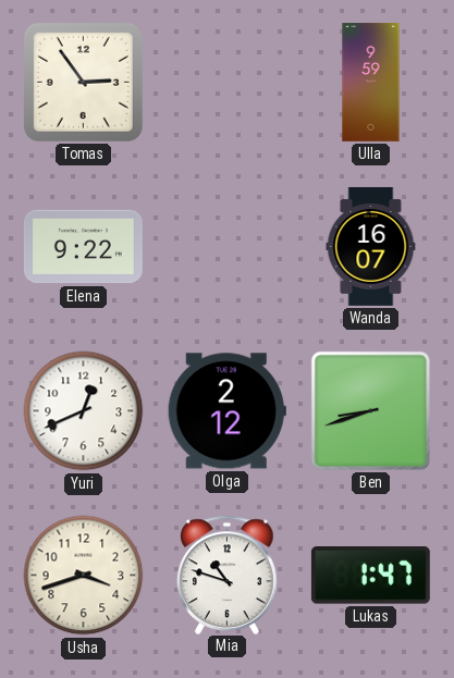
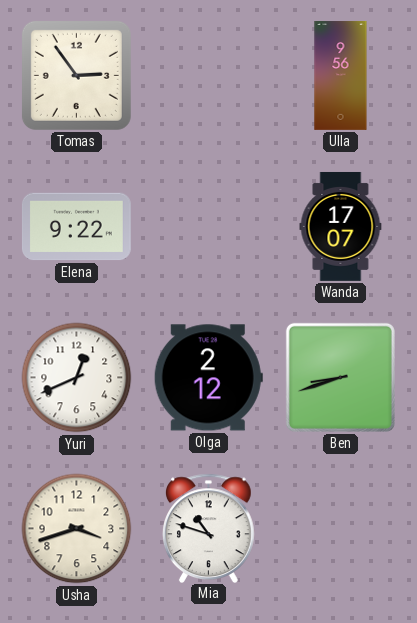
Ulla: 9:59 -> 9:56 (341, 76)
Wanda: 16:07 -> 17:07 (341, 226)
Lukas: 1:47 -> none (370, 576)
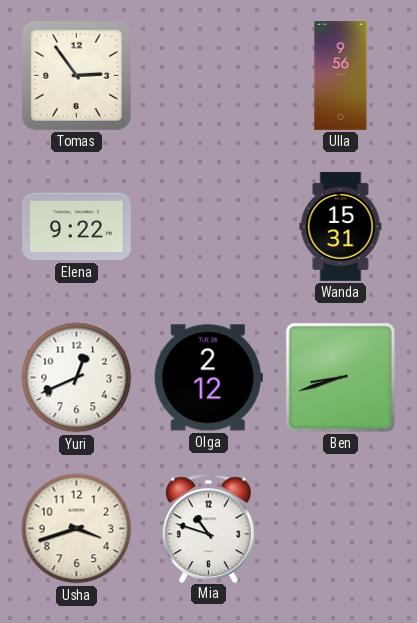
Wanda: 17:07 -> 15:31 (341, 226)
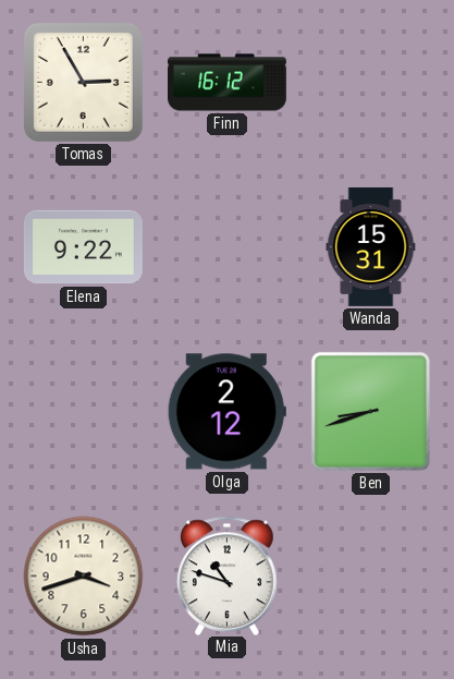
Tomas: 2:54 -> 2:55 (83, 82)
Finn: none -> 16:12 (228, 83)
Ulla: 9:56 -> none (341, 76)
Yuri: 12:41 -> none (77, 378)
